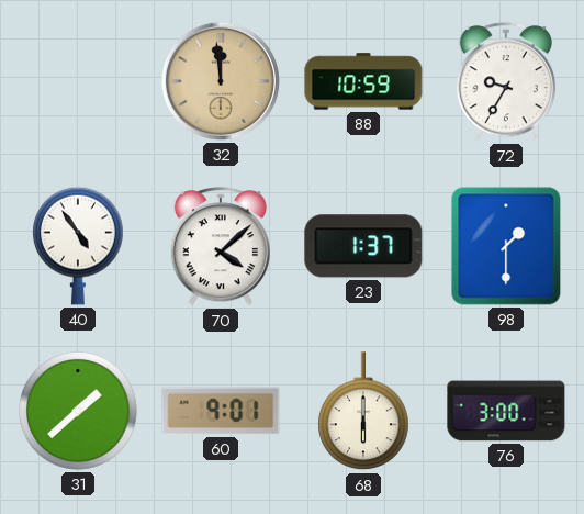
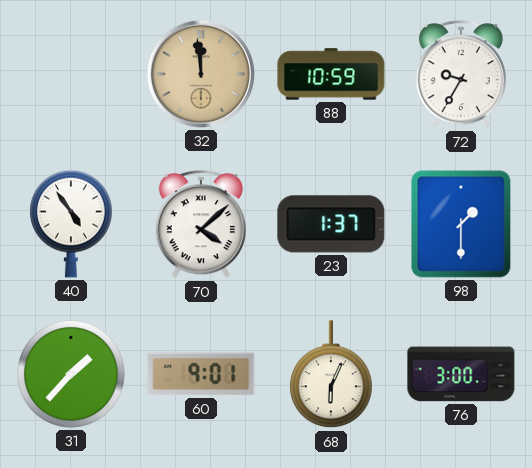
31: 1:38 -> 1:37 (71, 374)
68: 6:00 -> 6:04 (332, 375)
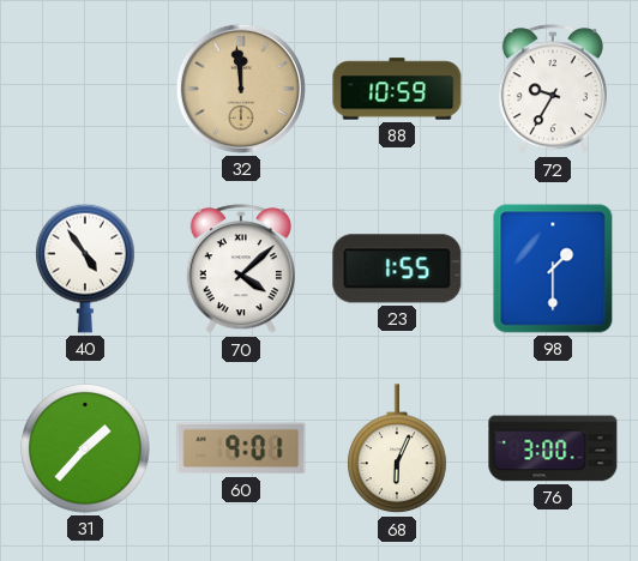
23: 1:37 -> 1:55 (397, 269)
